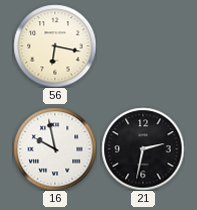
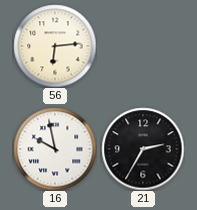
56: 6:17 -> 6:14 (55, 46)
21: 2:32 -> 2:35 (143, 149)
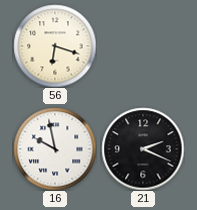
56: 6:14 -> 6:18 (55, 46)
21: 2:35 -> 2:19 (143, 149)
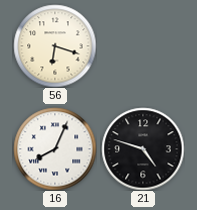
16: 9:58 -> 8:04 (55, 149)
21: 2:19 -> 4:48 (143, 149)
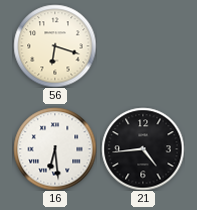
16: 8:04 -> 6:29 (55, 149)
21: 4:48 -> 4:44 (143, 149)
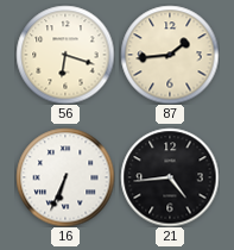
87: none -> 1:44 (170, 55)
16: 6:29 -> 6:34 (65, 177)
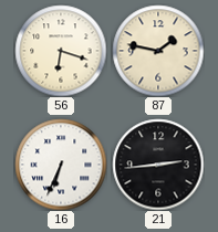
87: 1:44 -> 1:47 (158, 51)
21: 4:44 -> 2:44 (158, 165)
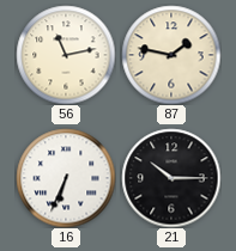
56: 6:18 -> 11:13 (66, 55)
21: 2:44 -> 10:15 (171, 178)
